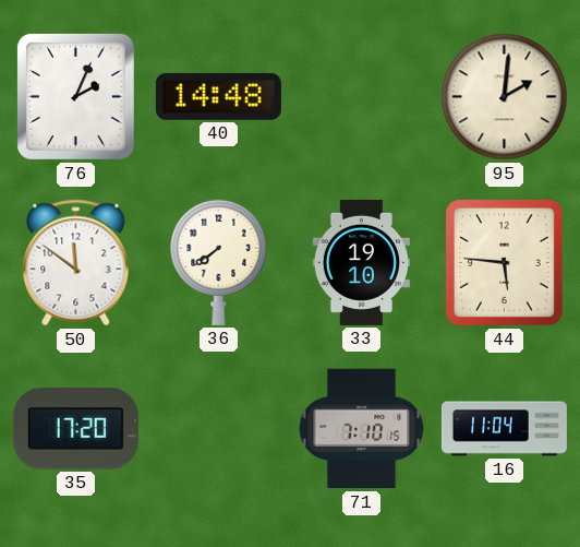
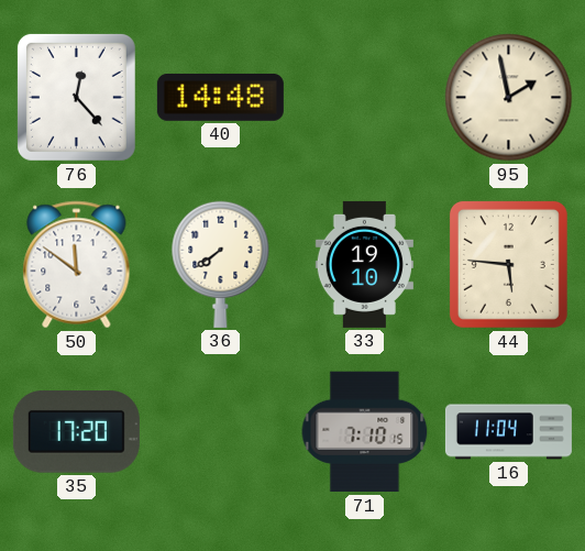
76: 2:04 -> 12:23 (76, 97)
95: 2:01 -> 1:58 (509, 98)
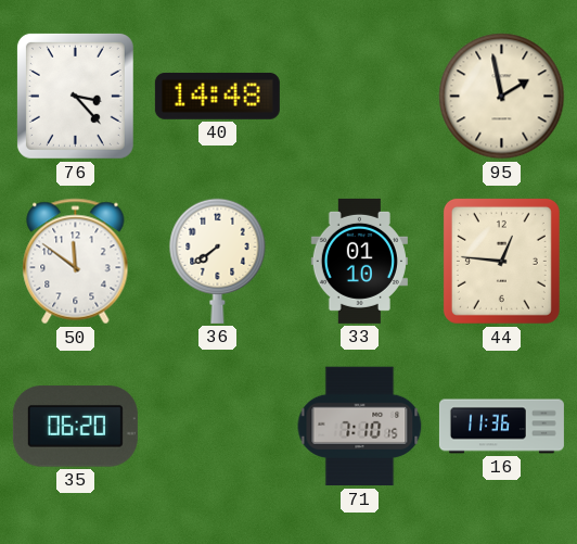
76: 12:23 -> 3:23 (75, 96)
33: 19:10 -> 01:10 (359, 261)
44: 5:46 -> 12:46 (501, 261)
35: 17:20 -> 06:20 (75, 427)
16: 11:04 -> 11:36 (501, 427)
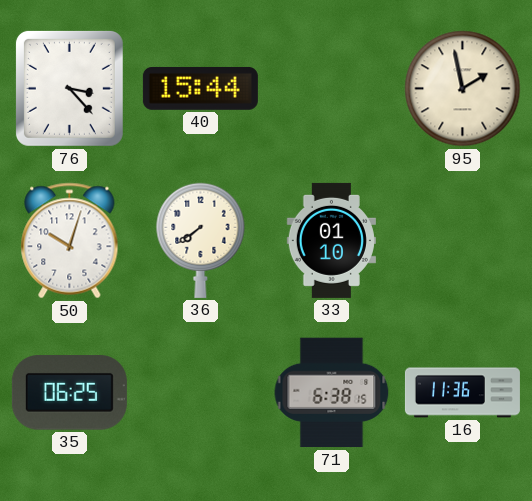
40: 14:48 -> 15:44 (200, 88)
50: 11:51 -> 10:03 (70, 241)
44: 12:46 -> none (501, 261)
35: 06:20 -> 06:25 (69, 393)
71: 7:10 -> 6:38 (332, 393)
